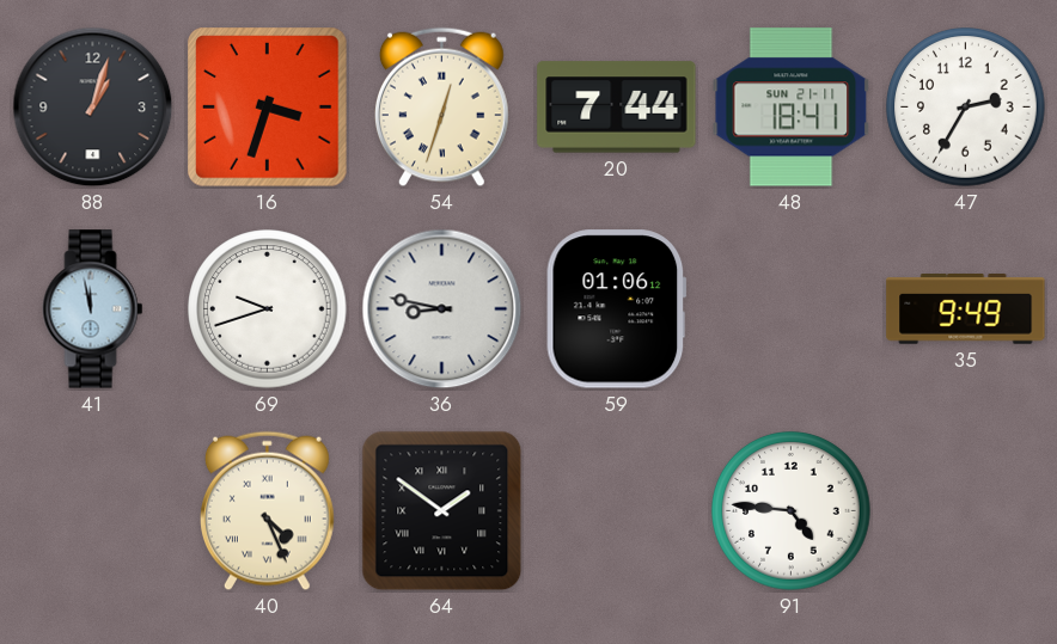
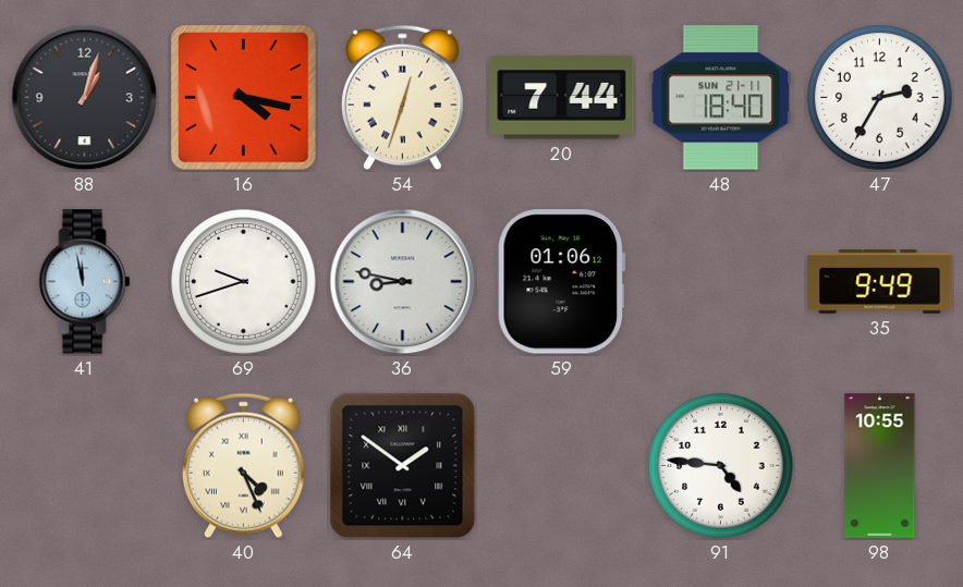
16: 3:33 -> 4:17 (244, 98)
48: 18:41 -> 18:40 (721, 98)
98: none -> 10:55 (880, 466)
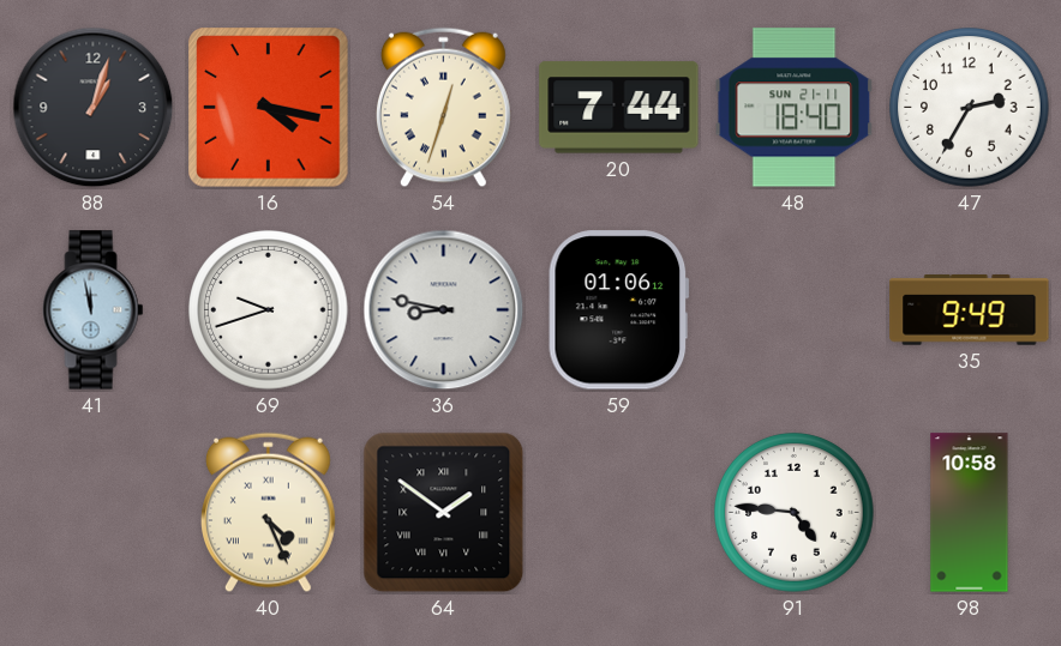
98: 10:55 -> 10:58 (970, 513)
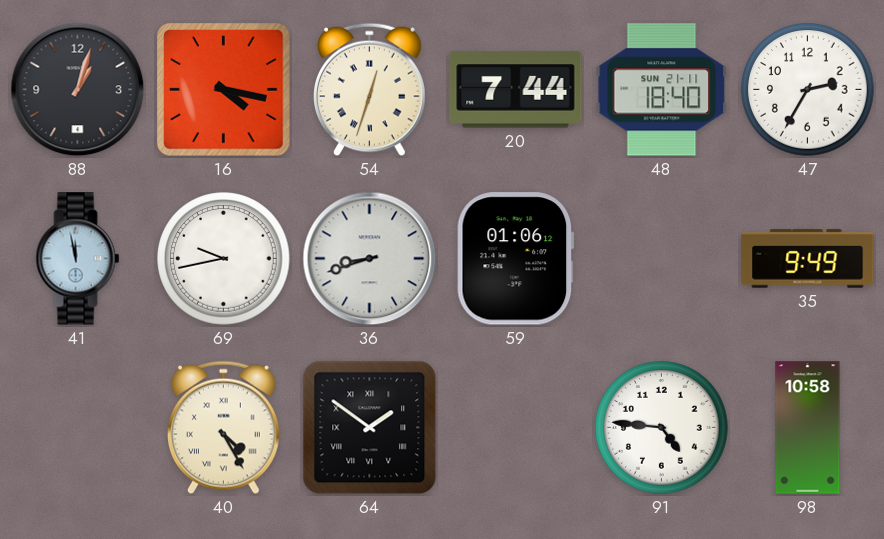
69: 9:42 -> 9:43 (224, 259)
36: 8:47 -> 8:42 (370, 259)
40: 4:26 -> 4:25 (223, 428)
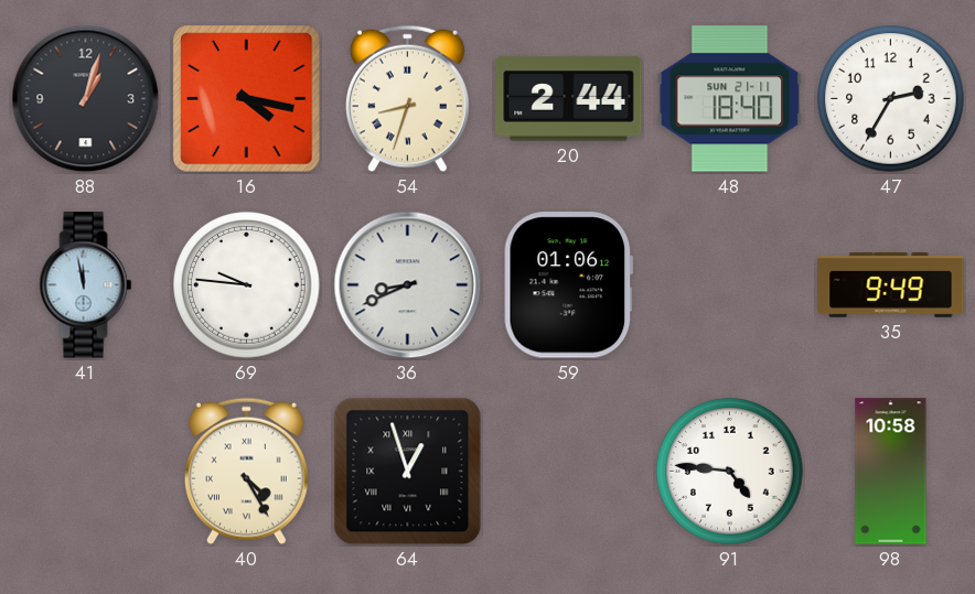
54: 12:33 -> 8:33 (407, 99)
20: 7:44 -> 2:44 (569, 99)
69: 9:43 -> 9:46 (247, 285)
36: 8:42 -> 8:41 (408, 285)
64: 1:51 -> 12:57 (408, 472)
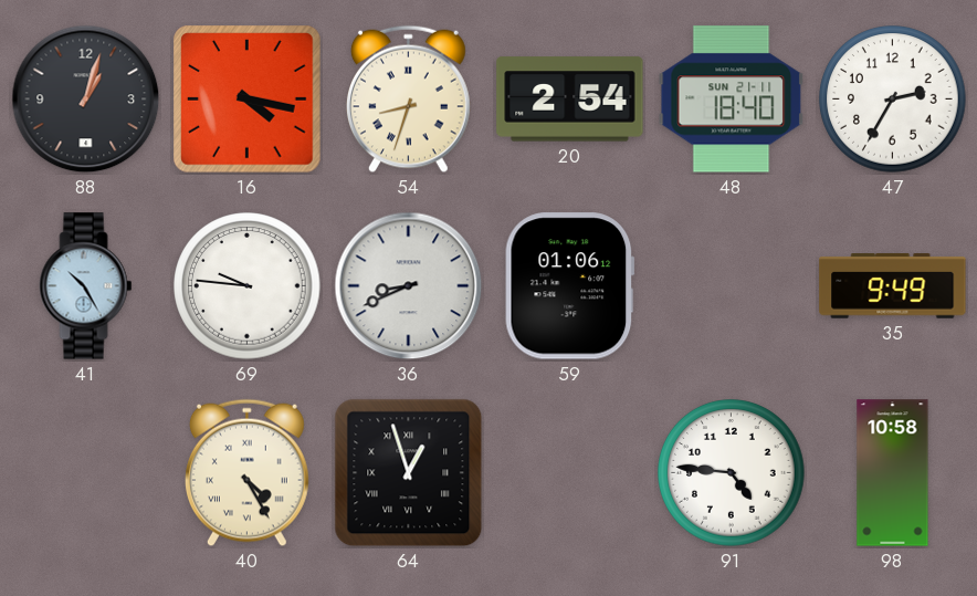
20: 2:44 -> 2:54 (570, 100)
41: 11:58 -> 10:25 (86, 286)
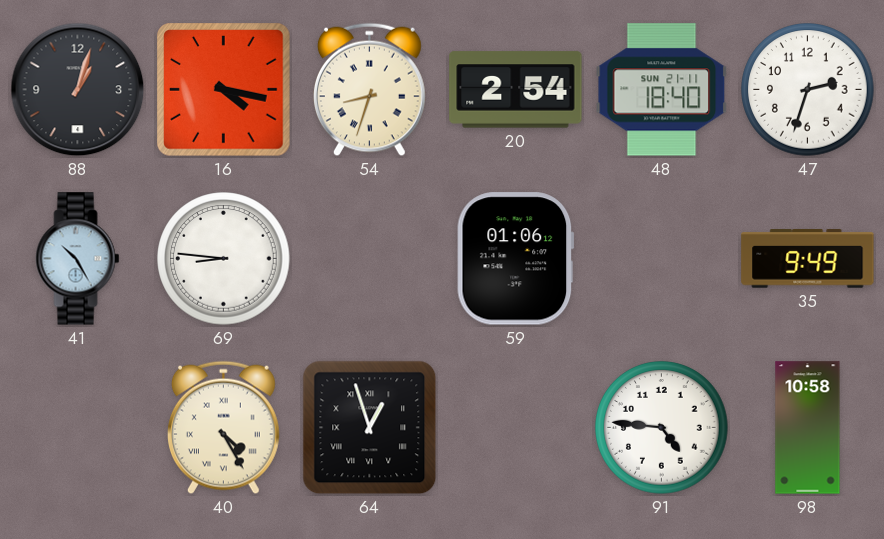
47: 2:35 -> 2:33 (808, 90)
69: 9:46 -> 8:46 (224, 259)
36: 8:41 -> none (409, 286)
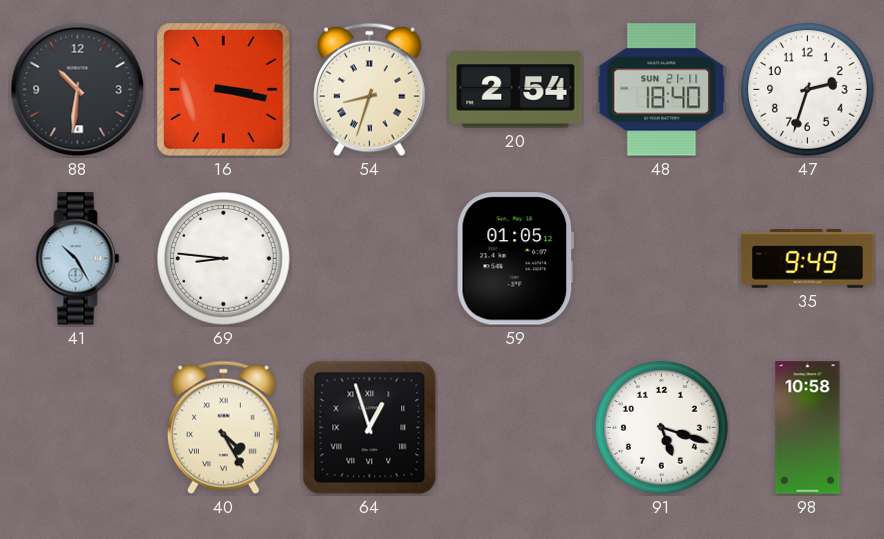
88: 1:03 -> 10:31 (78, 90)
16: 4:17 -> 3:17 (224, 90)
59: 01:06 -> 01:05 (516, 259)
91: 4:46 -> 5:18 (662, 428)
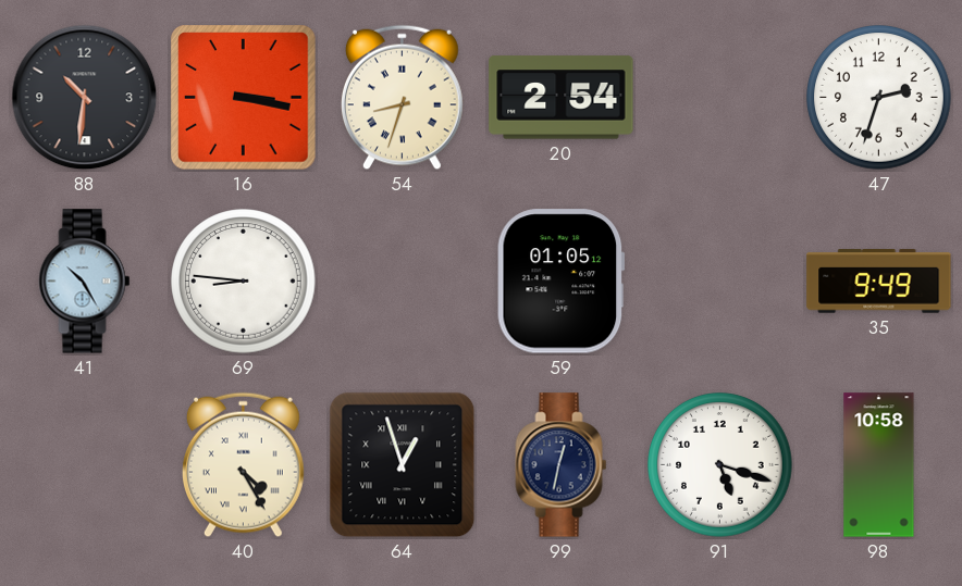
48: 18:40 -> none (662, 90)
99: none -> 12:32 (562, 465)
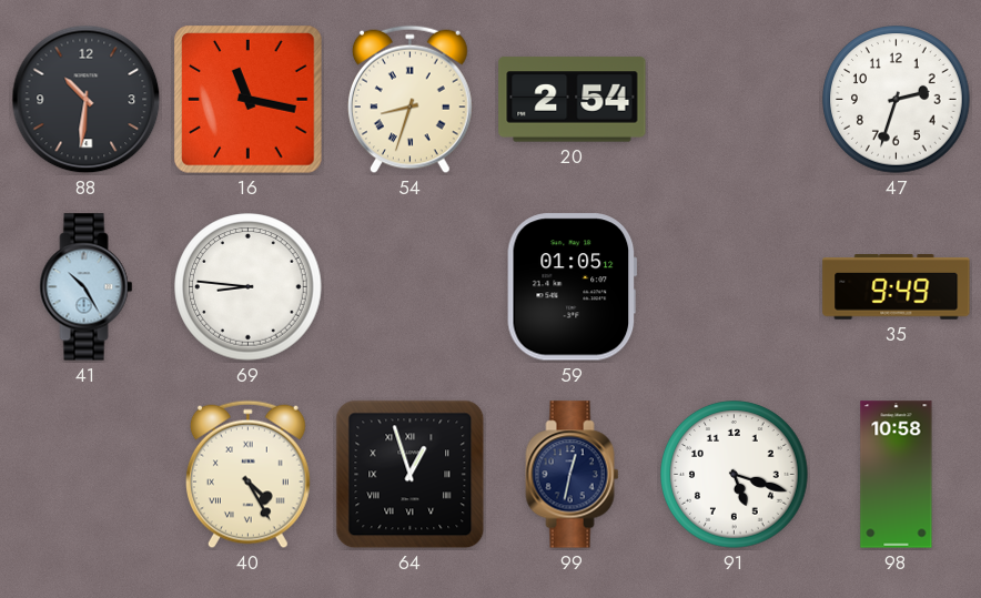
16: 3:17 -> 11:17 (249, 100)
